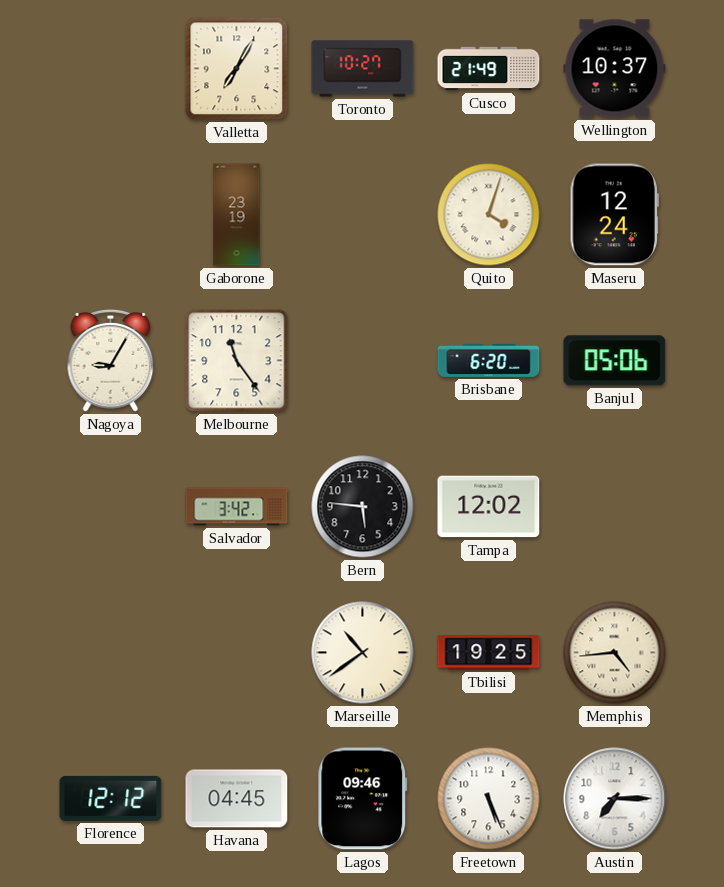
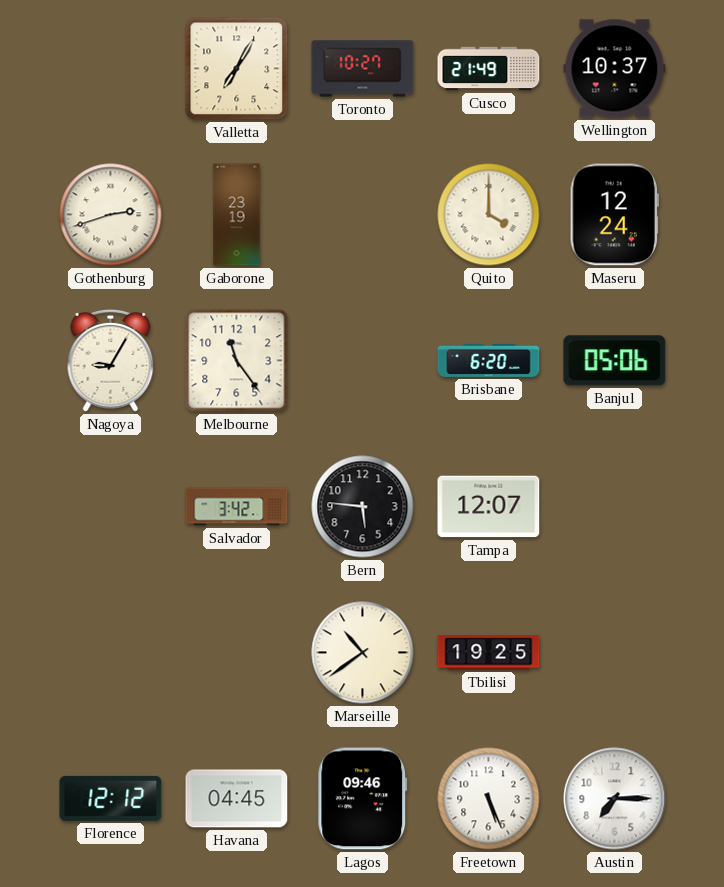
Gothenburg: none -> 2:42 (111, 215)
Quito: 4:03 -> 4:00 (489, 215)
Tampa: 12:02 -> 12:07 (489, 507)
Memphis: 4:44 -> none (615, 653)
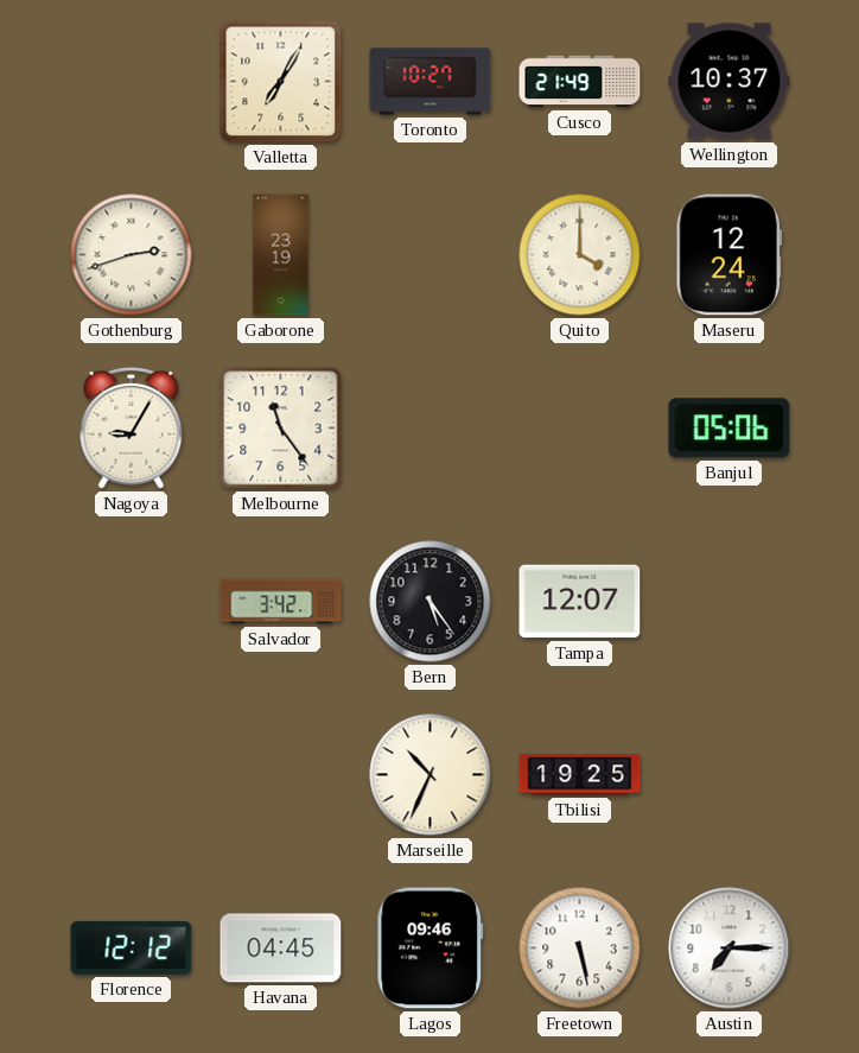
Brisbane: 6:20 -> none (489, 360)
Bern: 5:46 -> 5:24 (431, 602)
Marseille: 10:39 -> 10:34 (431, 775)
Freetown: 5:26 -> 5:28 (580, 949)
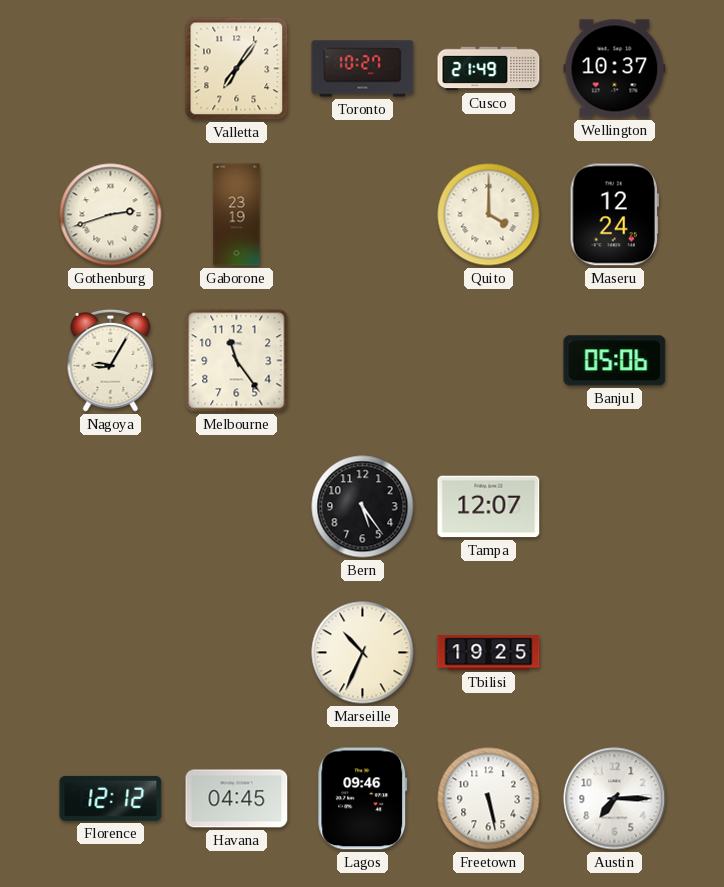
Valletta: 7:05 -> 7:06 (237, 69)
Salvador: 3:42 -> none (281, 602)
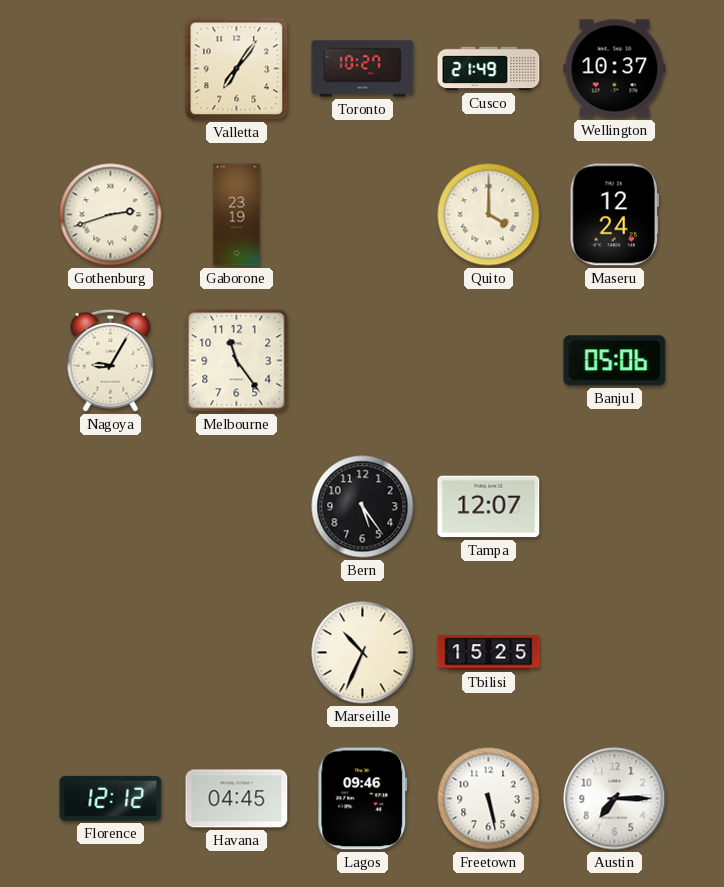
Tbilisi: 19:25 -> 15:25 (489, 653)
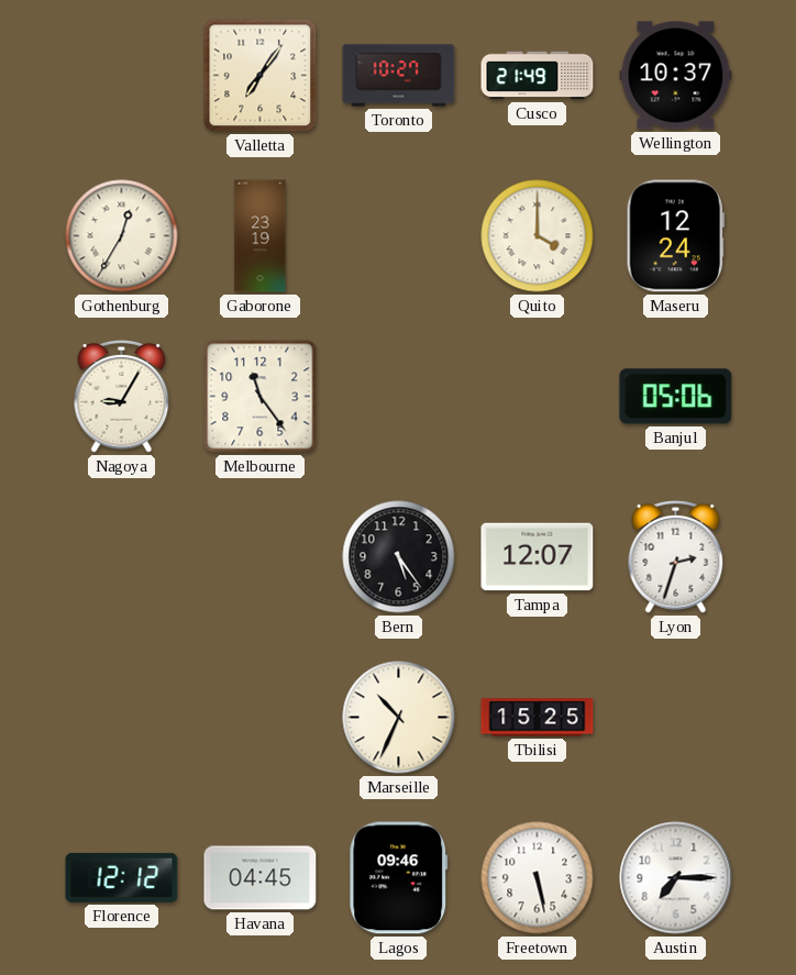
Gothenburg: 2:42 -> 12:35 (122, 236)
Lyon: none -> 2:33 (676, 557)
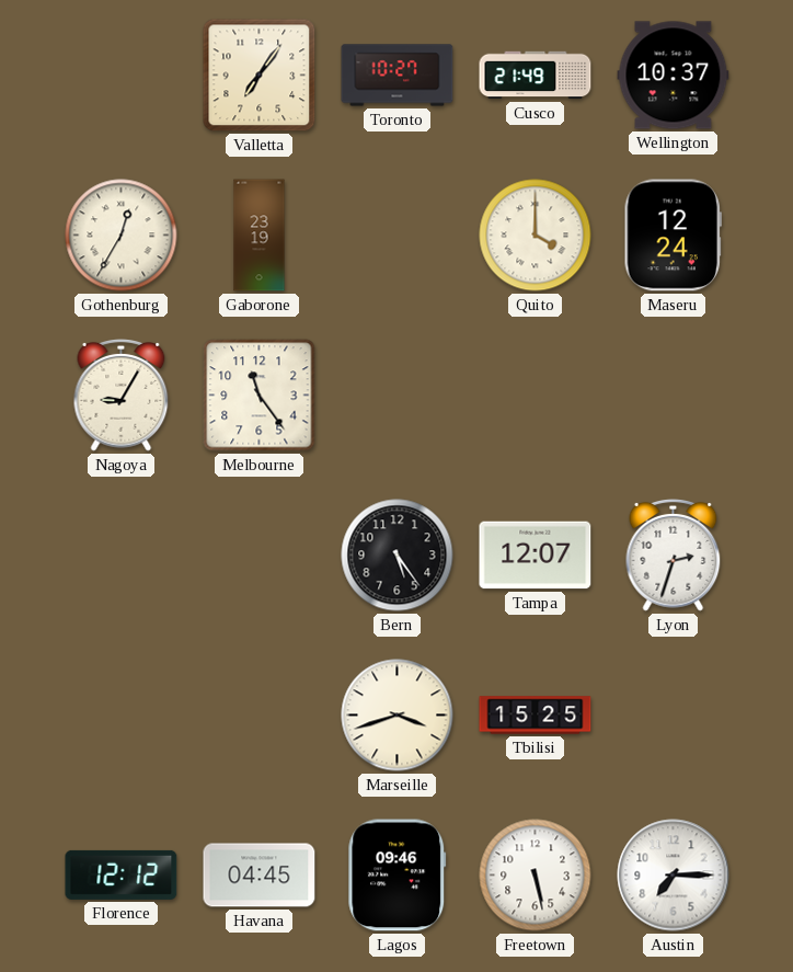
Banjul: 05:06 -> none (676, 397)
Marseille: 10:34 -> 3:42 (398, 716)
